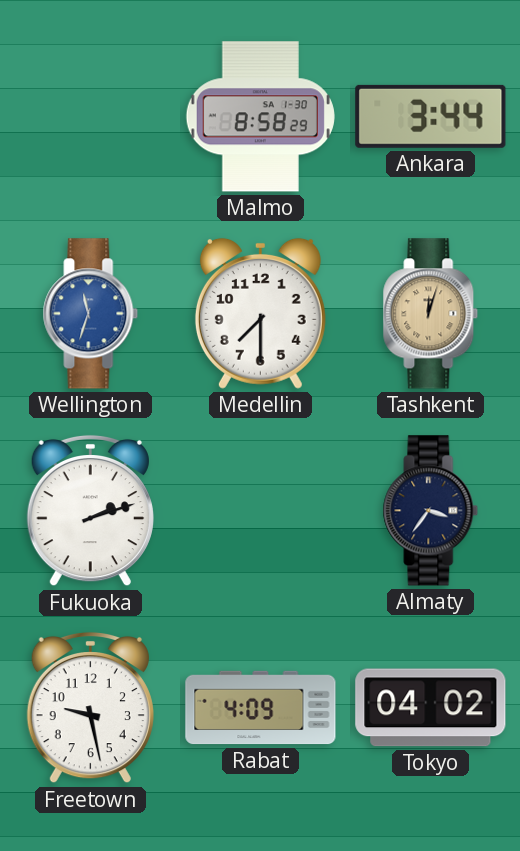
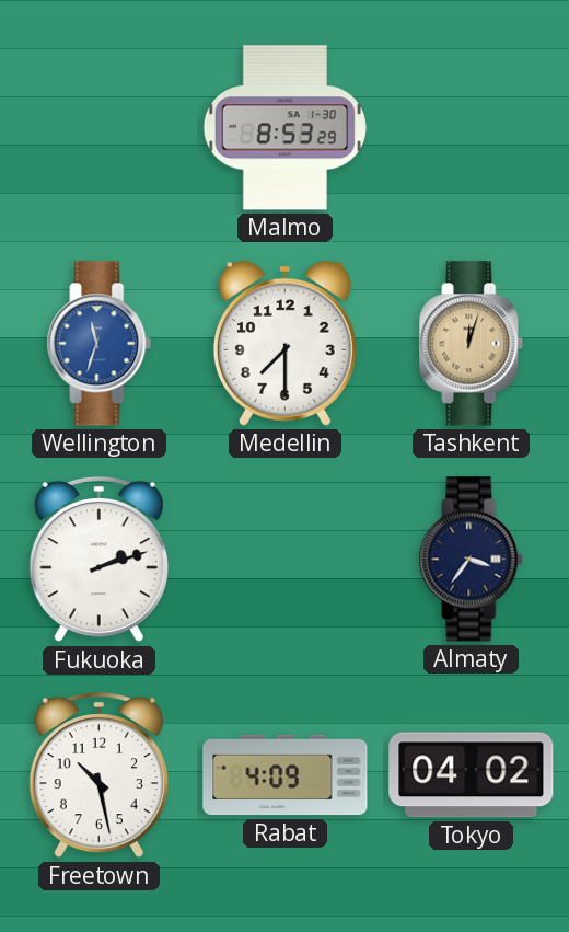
Malmo: 8:58 -> 8:53 (284, 128)
Ankara: 3:44 -> none (431, 116)
Freetown: 9:28 -> 10:28 (98, 775)
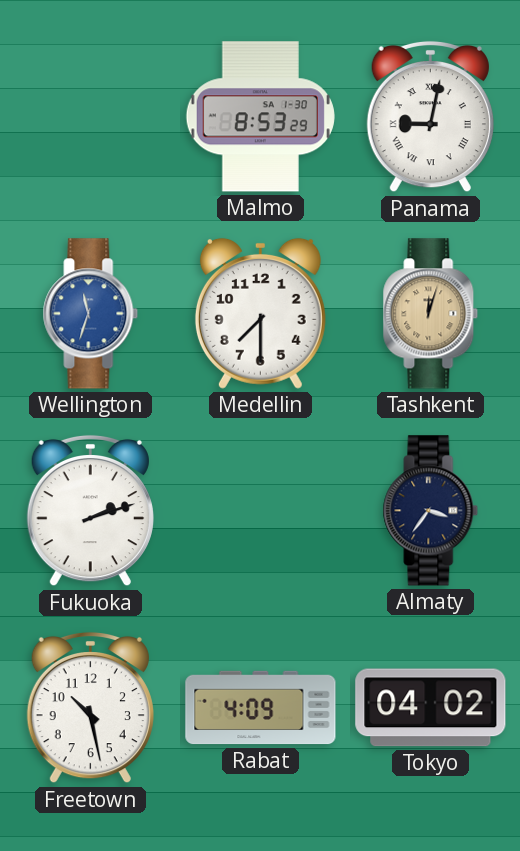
Panama: none -> 9:02 (430, 117)
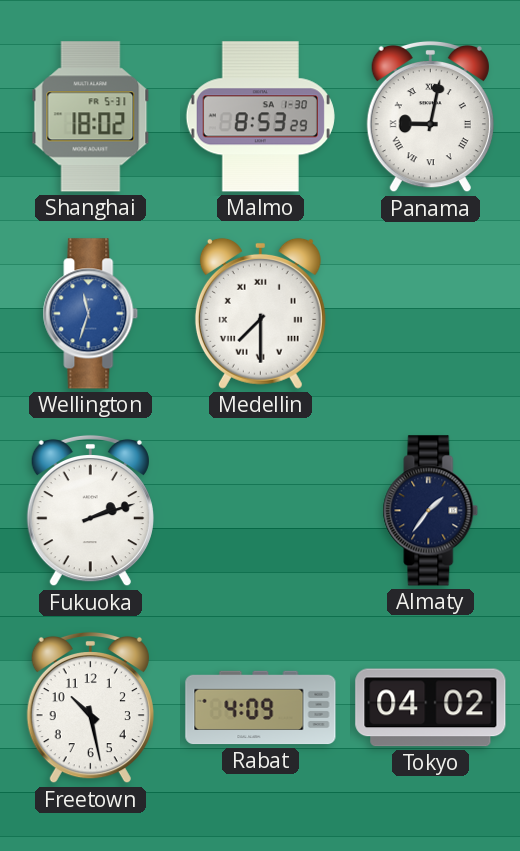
Shanghai: none -> 18:02 (91, 117)
Medellin numerals: Arabic -> Roman (260, 313)
Tashkent: 12:03 -> none (431, 314)
Almaty: 3:36 -> 1:36 (431, 511)
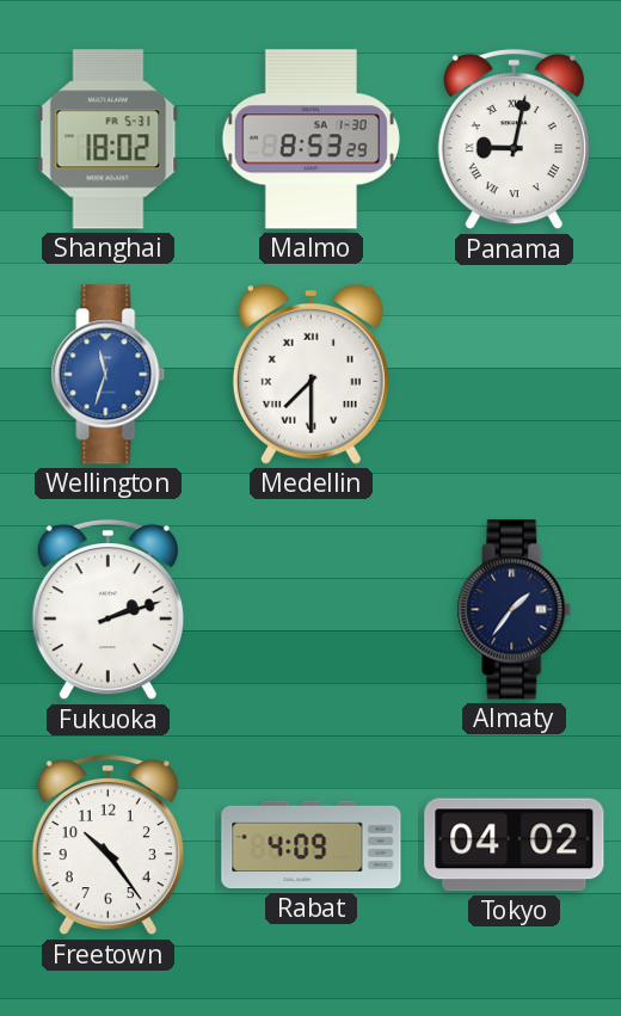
Freetown: 10:28 -> 10:24 (107, 845)
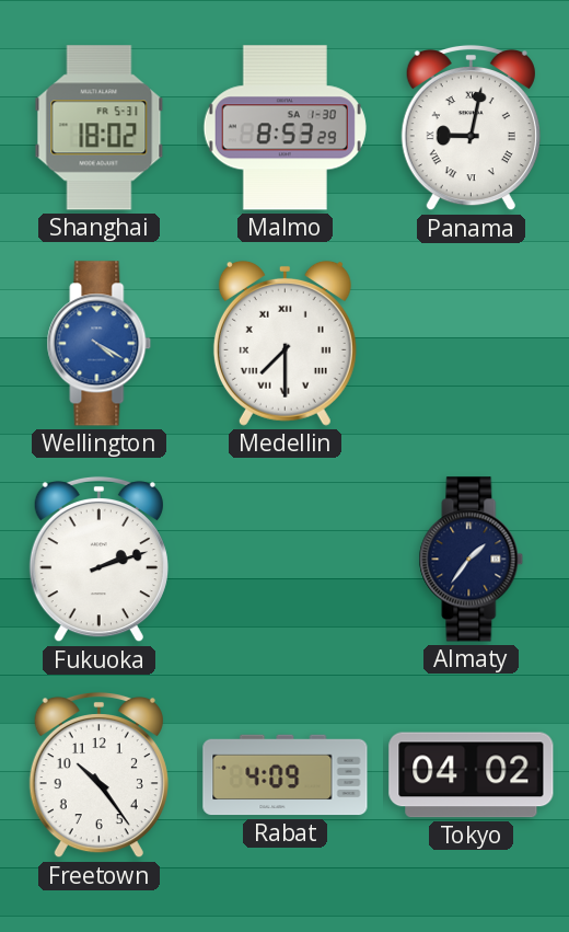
Wellington: 11:33 -> 4:20 (100, 344)
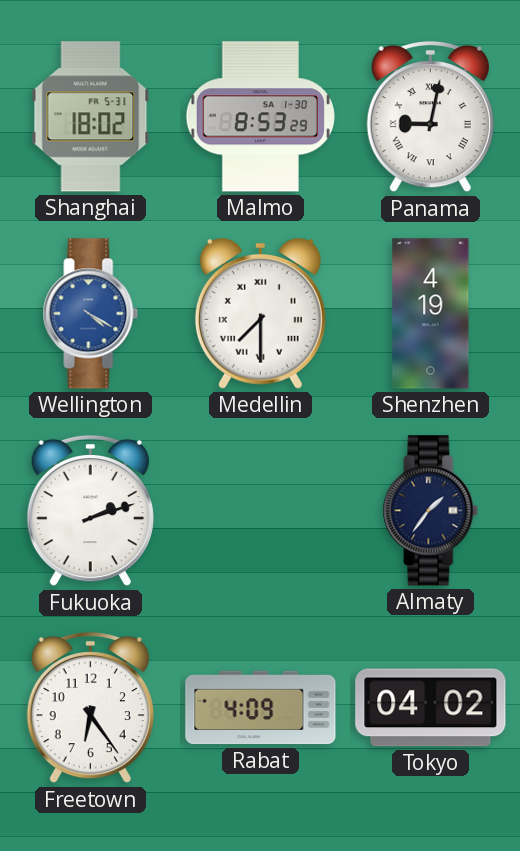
Shenzhen: none -> 4:19 (431, 314)
Freetown: 10:24 -> 6:24 (90, 708)
